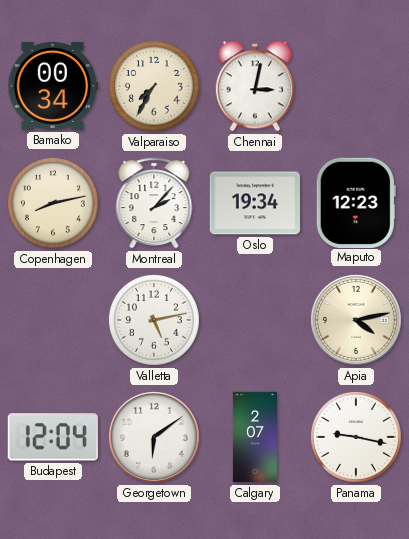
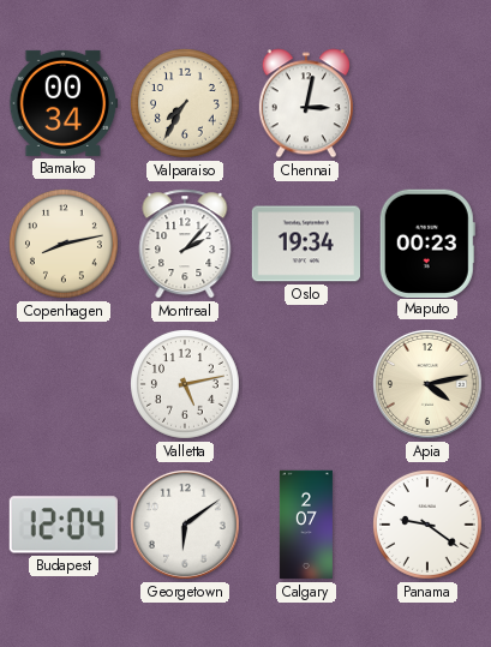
Maputo: 12:23 -> 00:23 (427, 242)
Panama: 9:17 -> 9:21 (427, 525)
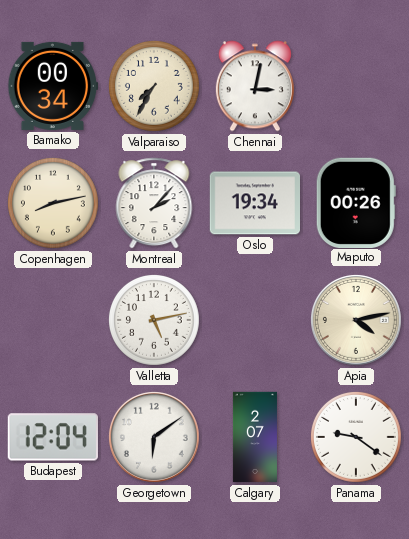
Maputo: 00:23 -> 00:26 (356, 202)
